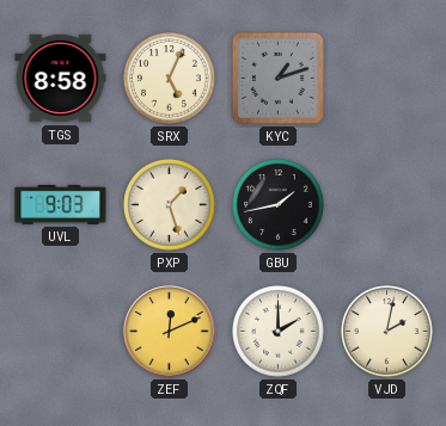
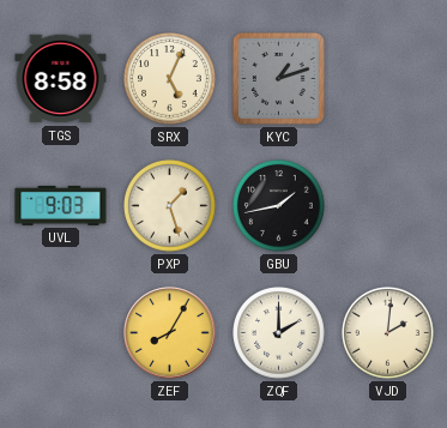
ZEF: 12:11 -> 8:05 (170, 333)
VJD: 2:02 -> 2:01 (388, 333)
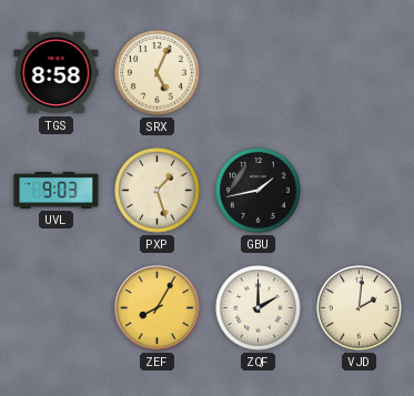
KYC: 1:12 -> none (278, 78)
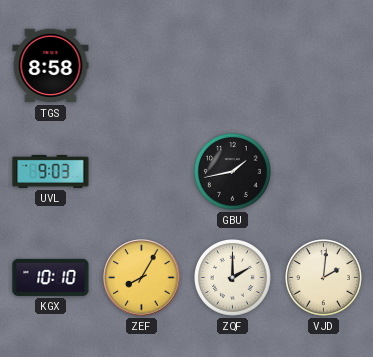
SRX: 5:04 -> none (158, 73)
PXP: 1:27 -> none (158, 191)
KGX: none -> 10:10 (51, 277)
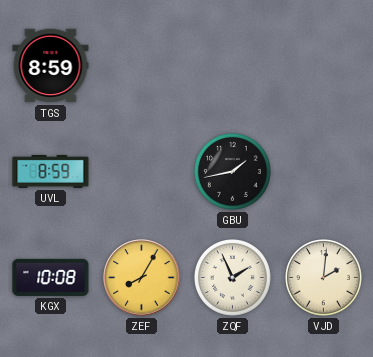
TGS: 8:58 -> 8:59 (51, 66)
UVL: 9:03 -> 8:59 (51, 171)
KGX: 10:10 -> 10:08 (51, 277)
ZQF: 2:00 -> 1:56 (233, 278)
